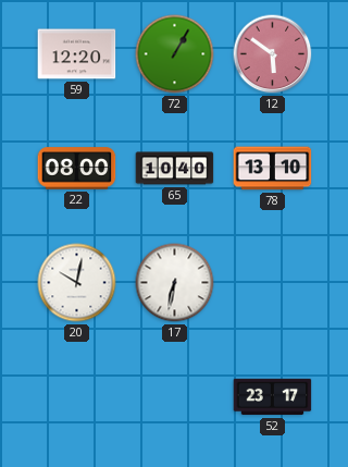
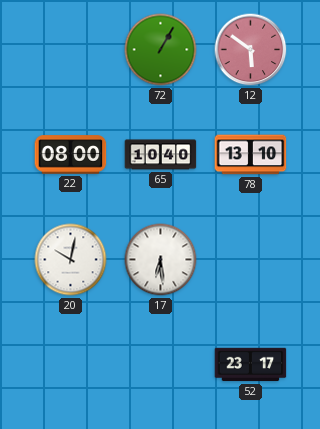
59: 12:20 -> none (77, 54)
17: 6:32 -> 6:29 (161, 260)
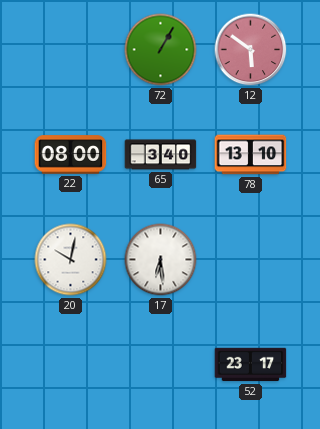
65: 10:40 -> 3:40 (161, 155)
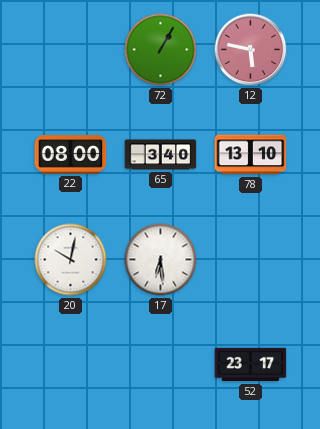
12: 5:51 -> 5:47 (251, 50)
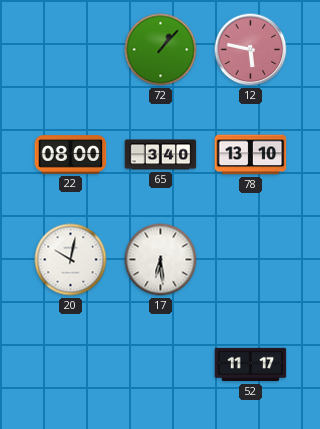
72: 1:05 -> 1:07 (161, 50)
52: 23:17 -> 11:17 (251, 365)
